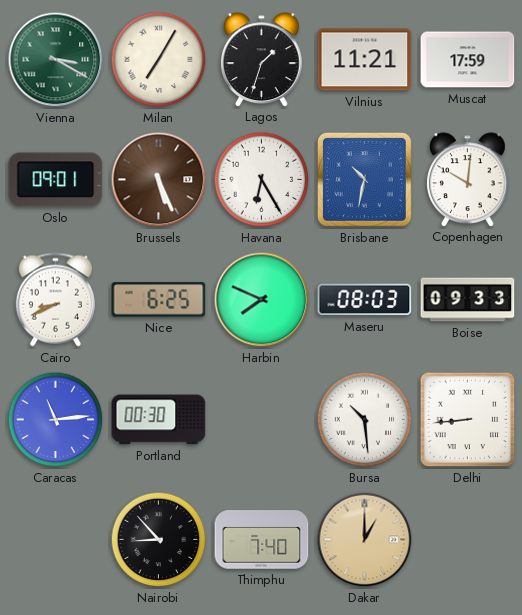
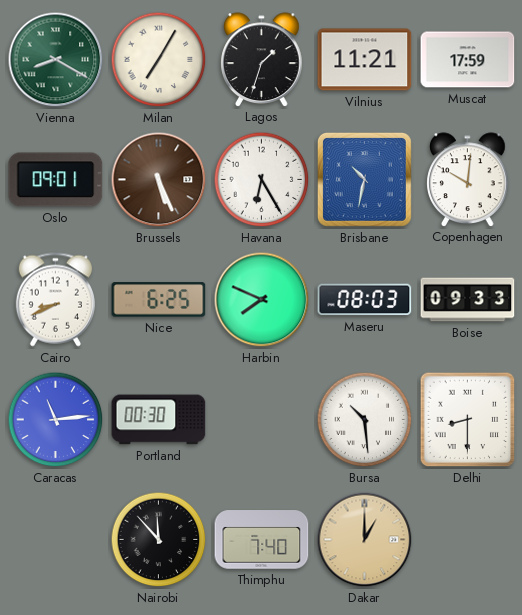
Vienna: 3:20 -> 8:20 (56, 60)
Delhi: 8:44 -> 8:30 (468, 420)
Nairobi: 8:53 -> 11:53 (159, 540)
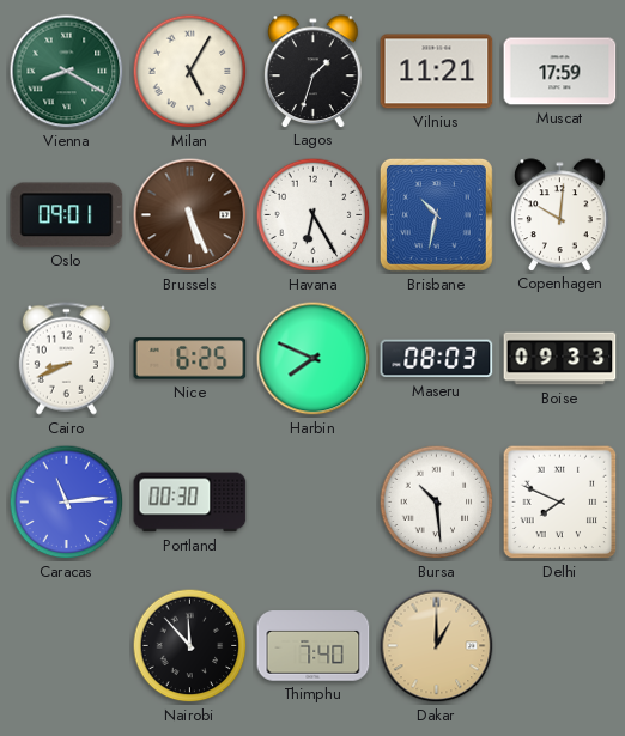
Milan: 7:05 -> 5:05 (190, 72)
Delhi: 8:30 -> 7:49 (560, 503)
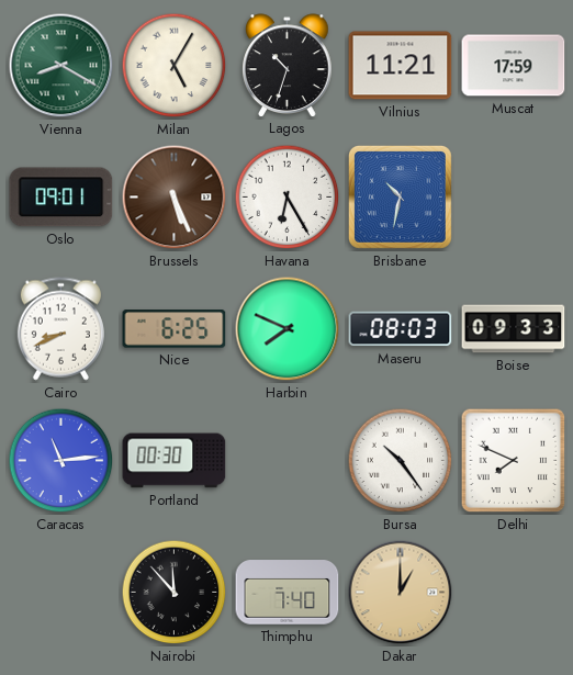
Lagos: 1:33 -> 10:33 (288, 65)
Copenhagen: 10:01 -> none (560, 214)
Bursa: 10:29 -> 10:24 (401, 461)
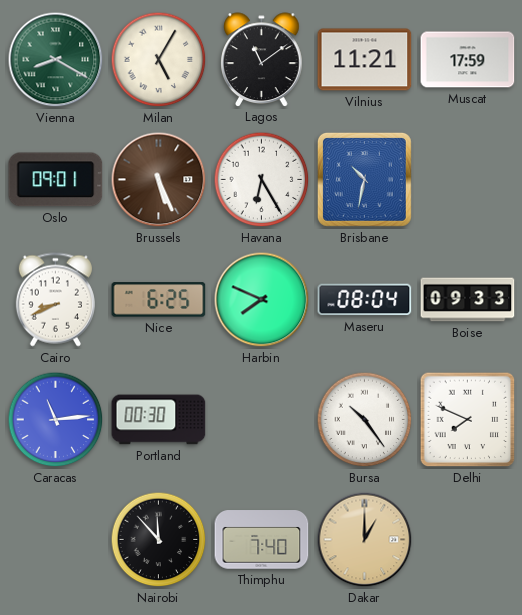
Lagos: 10:33 -> 11:09 (262, 59)
Maseru: 08:03 -> 08:04 (365, 300)
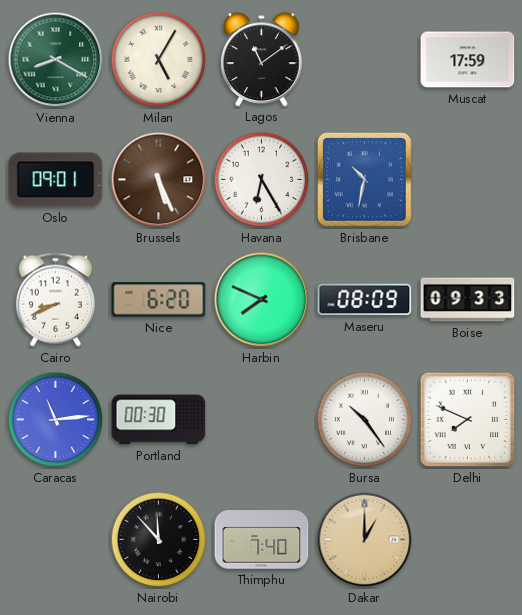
Vilnius: 11:21 -> none (365, 60)
Nice: 6:25 -> 6:20 (159, 300)
Maseru: 08:04 -> 08:09 (365, 300)
